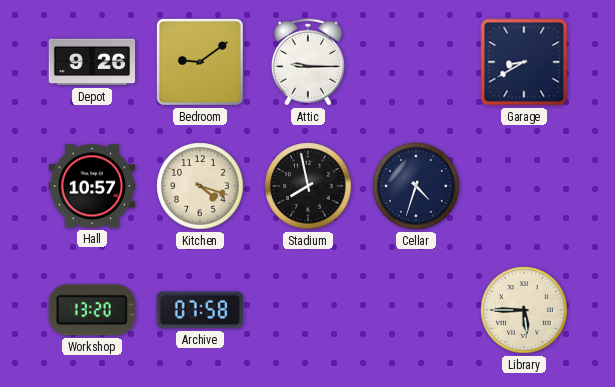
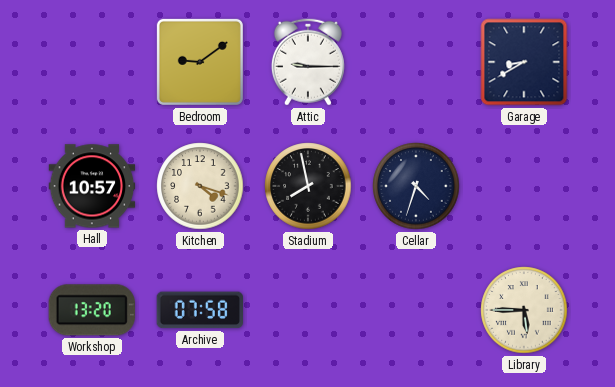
Depot: 9:26 -> none (92, 62)
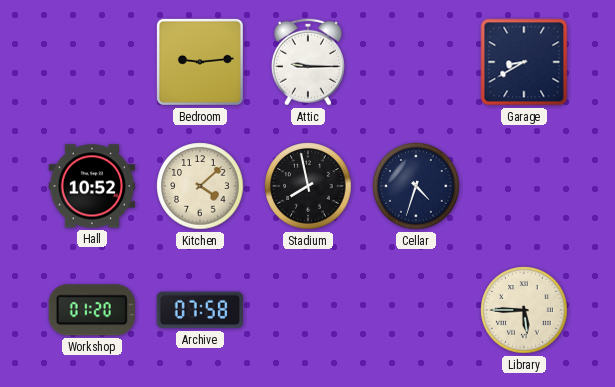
Bedroom: 9:09 -> 9:14 (200, 62)
Hall: 10:57 -> 10:52 (92, 186)
Kitchen: 4:18 -> 4:08 (200, 186)
Workshop: 13:20 -> 01:20 (92, 310)
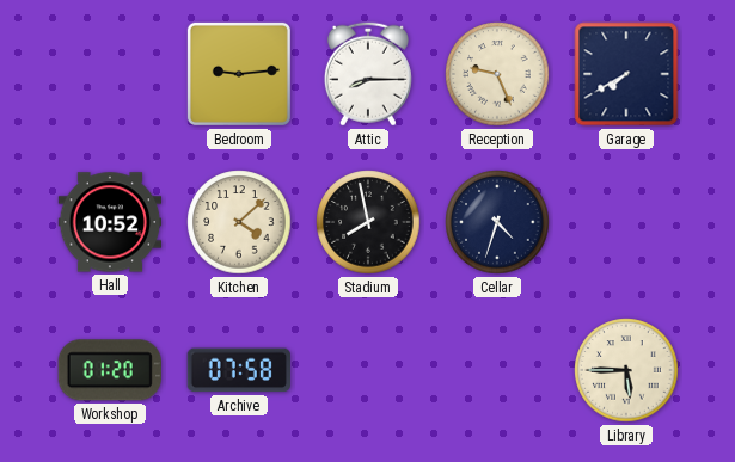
Attic: 9:15 -> 8:15 (368, 74)
Reception: none -> 9:26 (497, 74)
Garage: 8:40 -> 7:40 (626, 74)
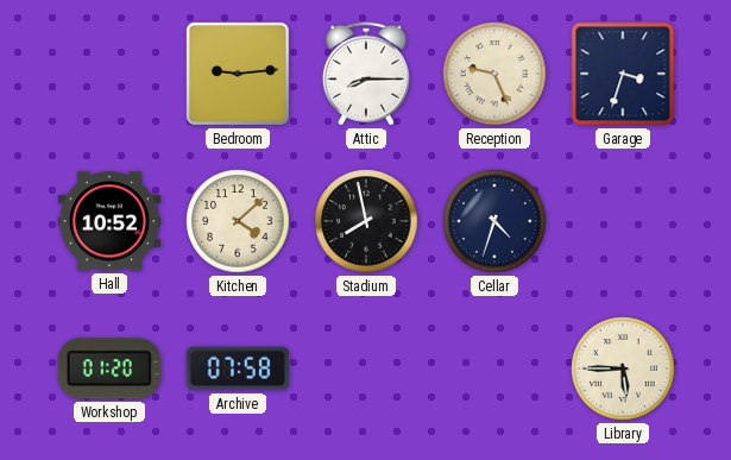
Garage: 7:40 -> 3:33 (623, 74)
